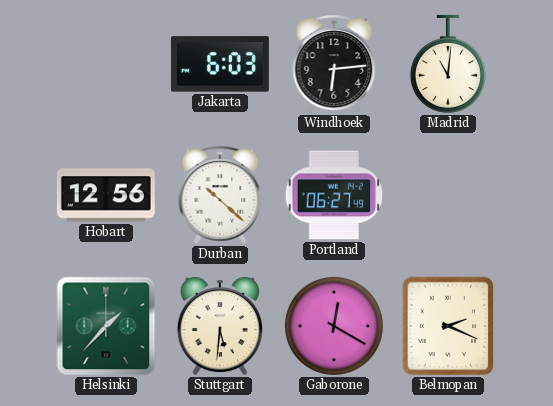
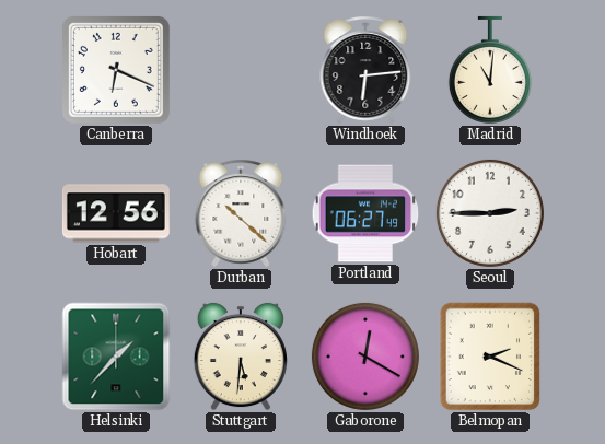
Canberra: none -> 6:19 (116, 70)
Jakarta: 6:03 -> none (220, 64)
Seoul: none -> 2:45 (490, 213)
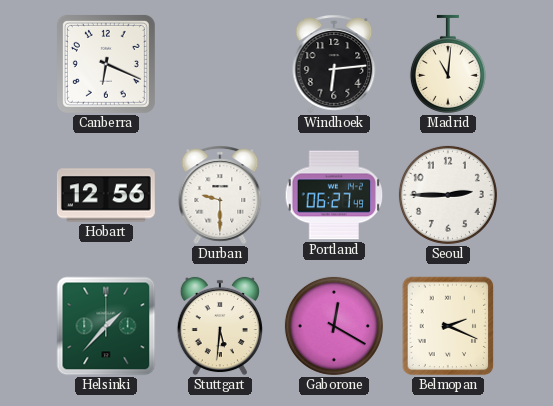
Durban: 10:22 -> 9:30 (220, 195)
